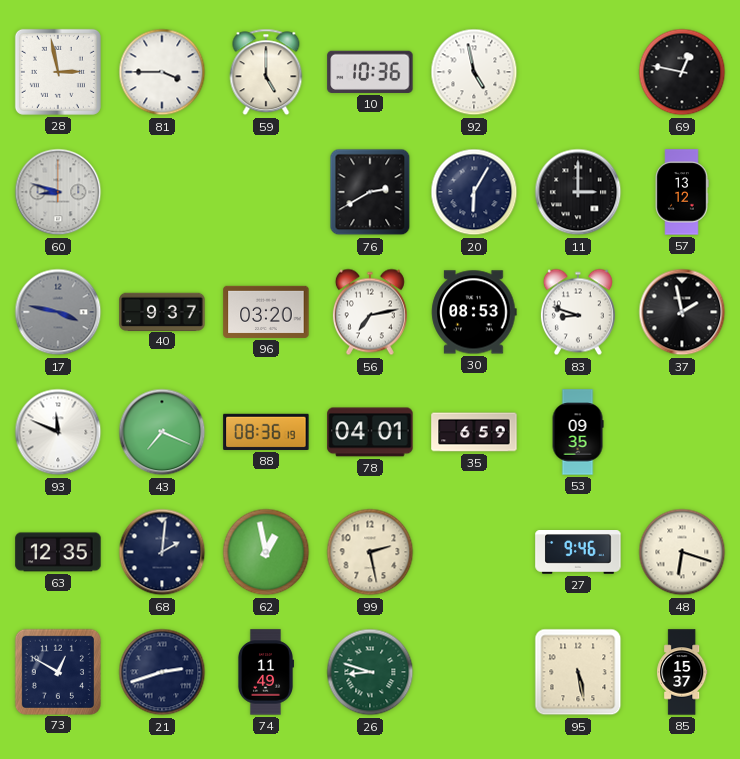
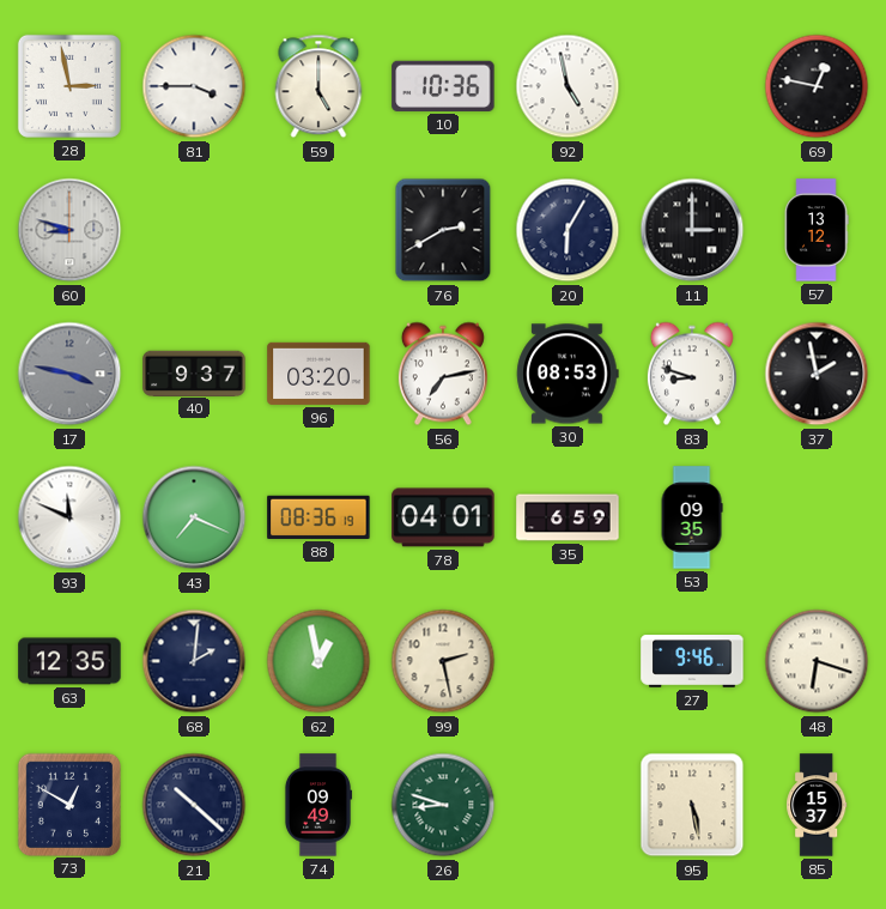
21: 2:42 -> 10:22 (194, 805)
74: 11:49 -> 09:49 (317, 805)
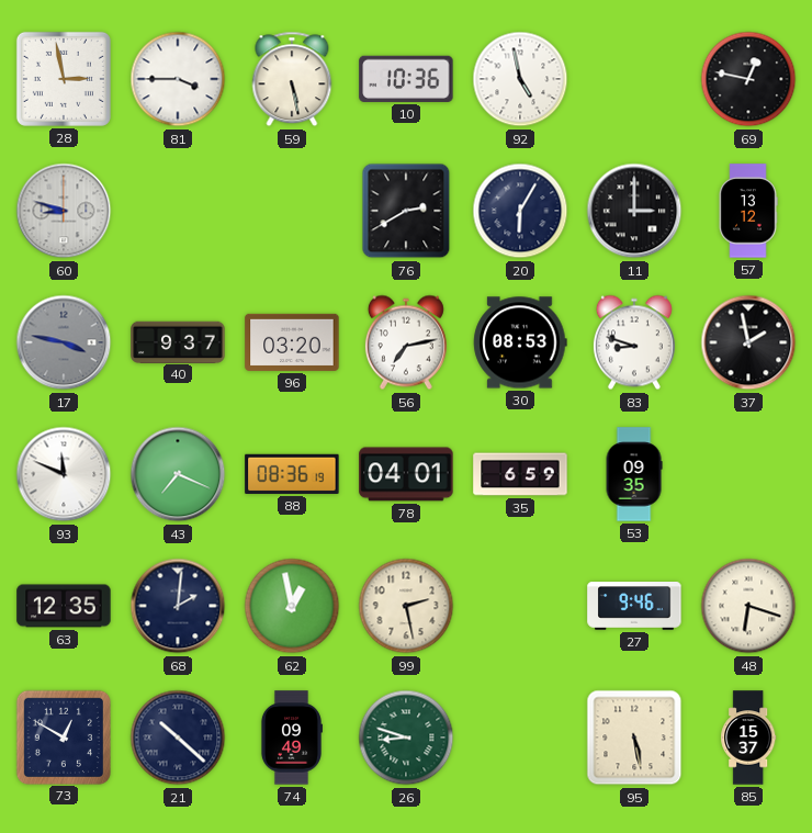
59: 5:00 -> 5:28 (292, 79)
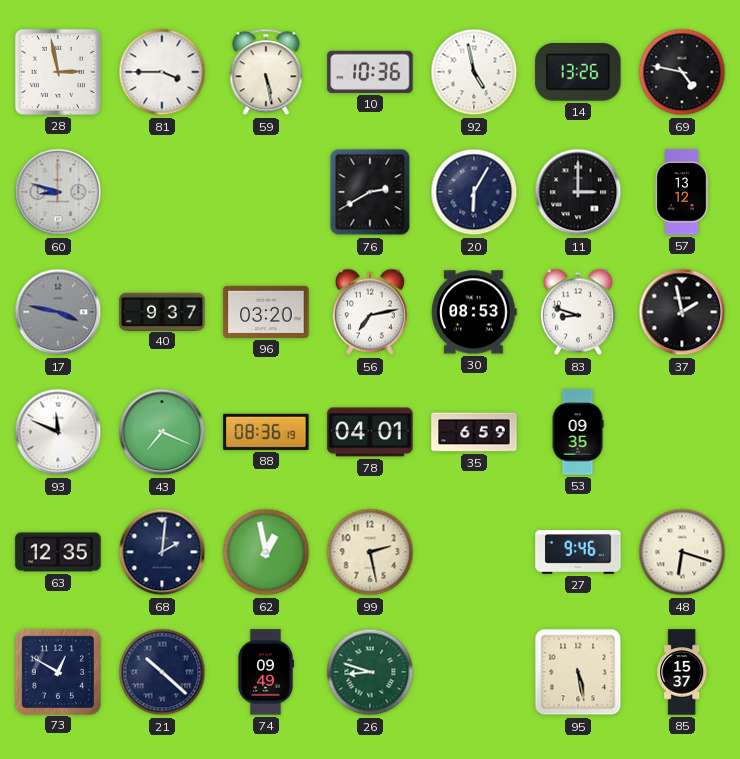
14: none -> 13:26 (578, 73)
69: 12:47 -> 4:47 (682, 72)
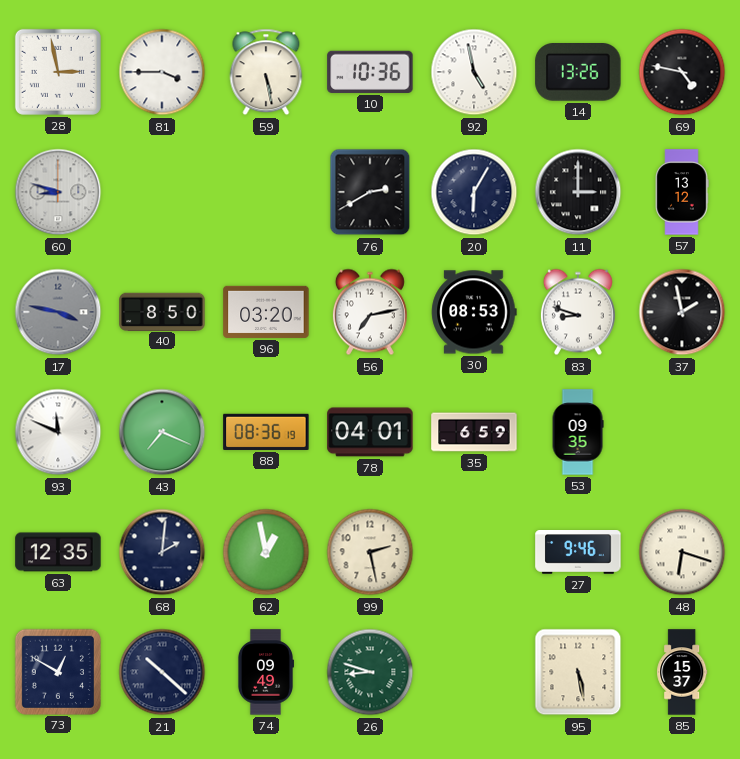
40: 9:37 -> 8:50 (162, 311)
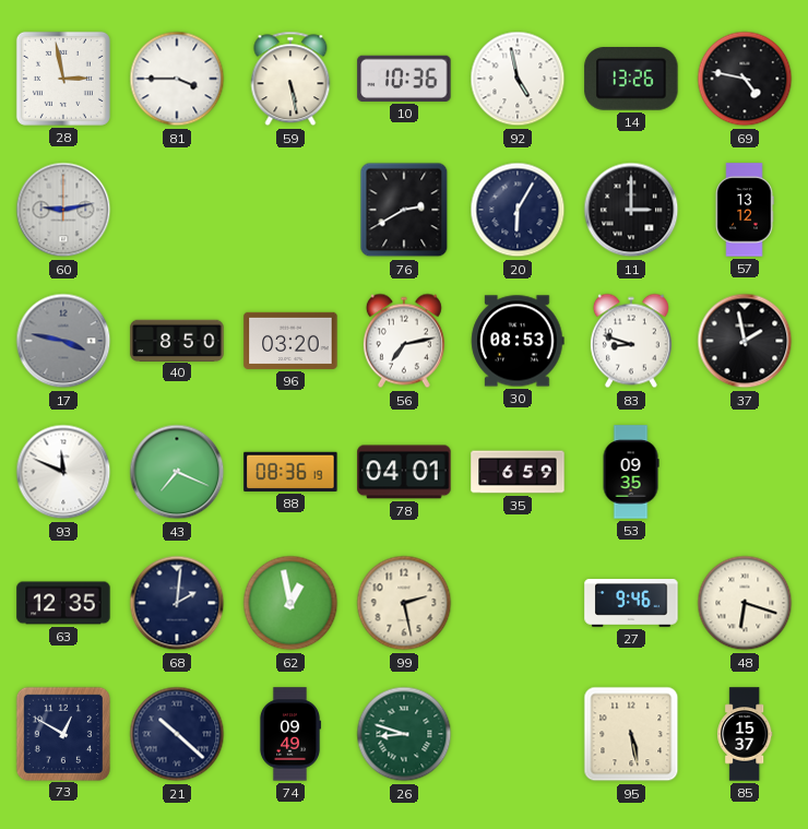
60: 8:48 -> 9:13 (63, 210)
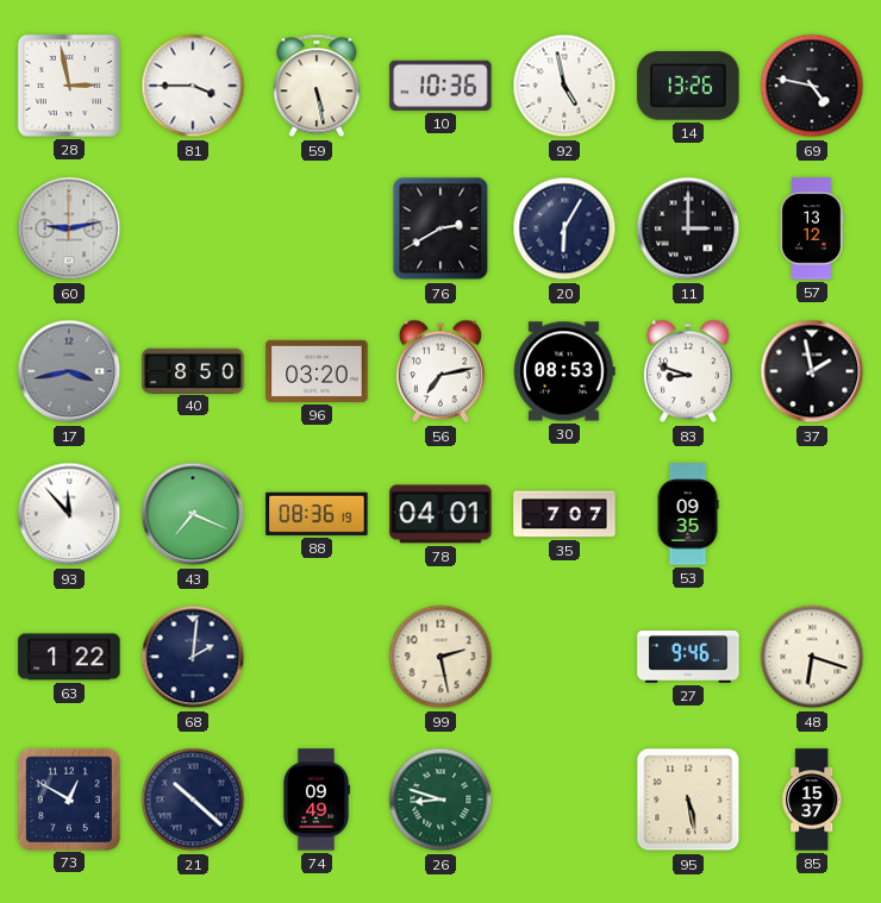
17: 3:47 -> 3:43 (69, 371)
93: 11:49 -> 11:53 (69, 514)
35: 6:59 -> 7:07 (564, 514)
63: 12:35 -> 1:22 (69, 657)
62: 12:58 -> none (290, 603)
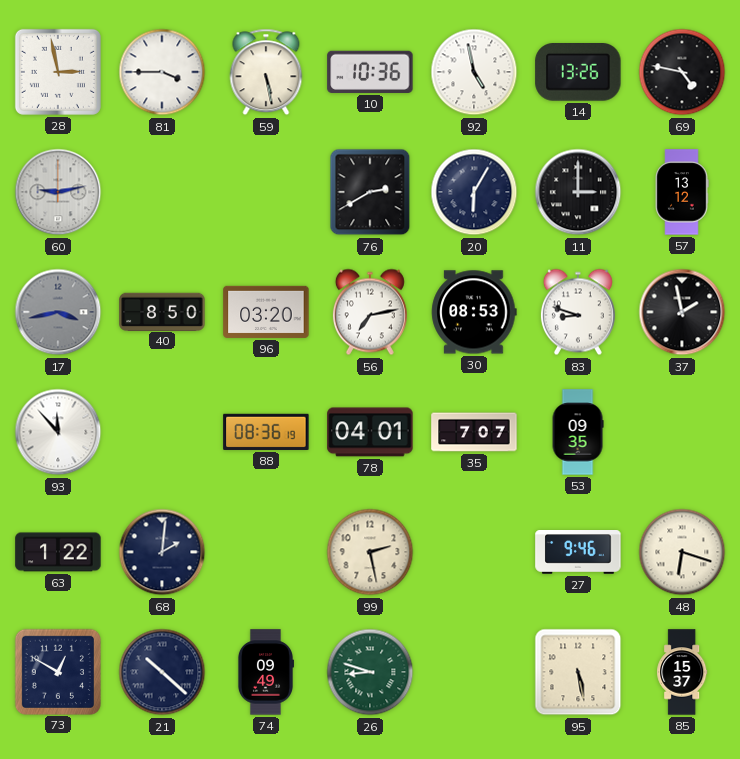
43: 7:19 -> none (193, 514)
